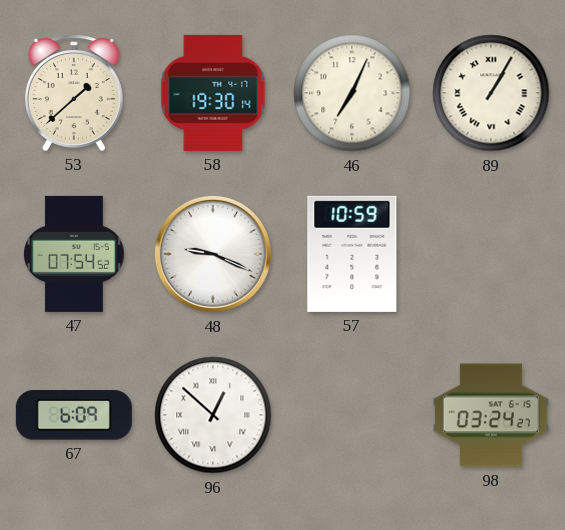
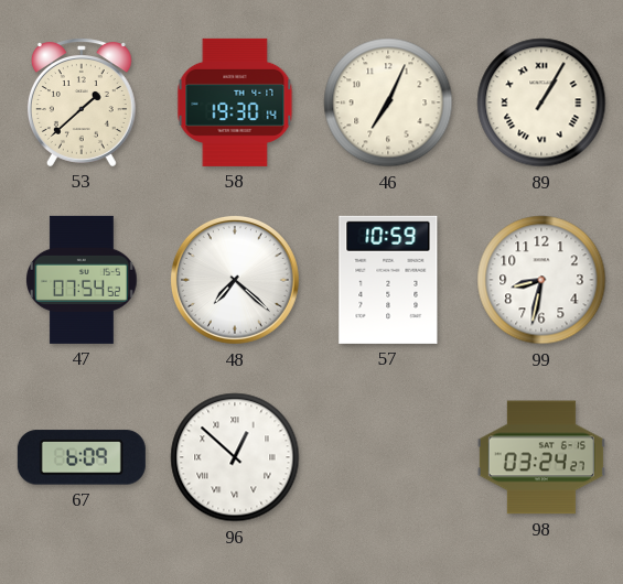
48: 9:19 -> 7:22 (235, 280)
99: none -> 8:32 (541, 280)
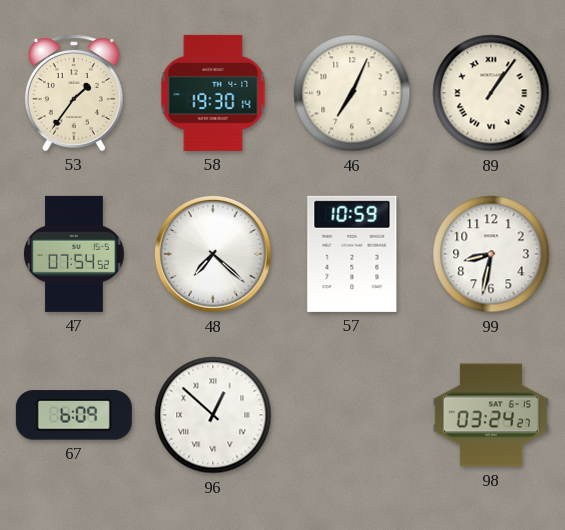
53: 1:38 -> 1:36 (74, 93)
89: 1:05 -> 1:06 (491, 93)
